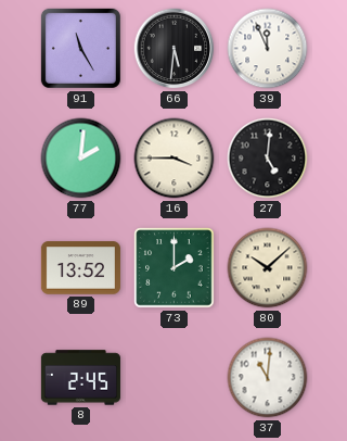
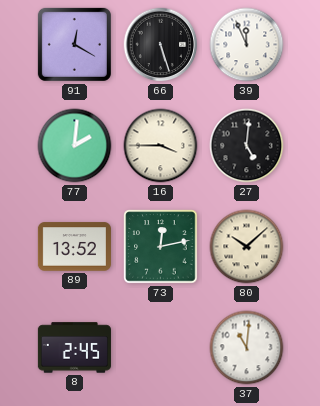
91: 11:25 -> 12:20 (74, 44)
66: 5:31 -> 5:27 (161, 45)
73: 2:00 -> 12:13 (161, 247)
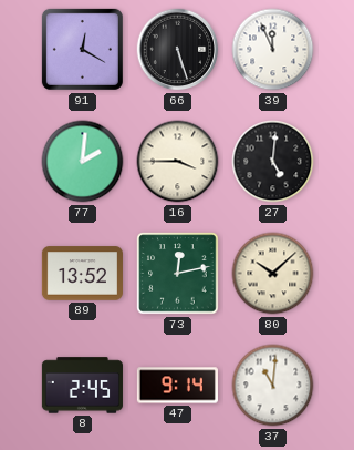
47: none -> 9:14 (177, 386)
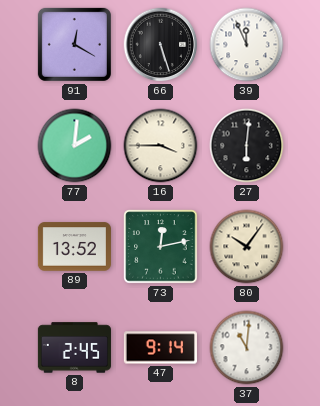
27: 5:01 -> 6:01 (247, 146)
80: 10:08 -> 10:06 (247, 247)
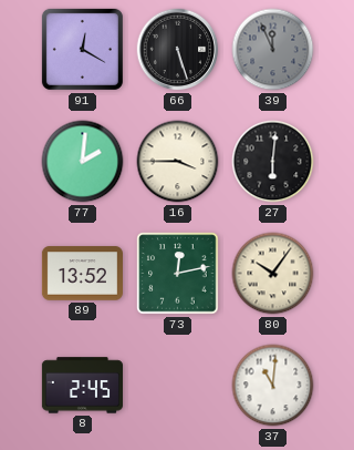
39 dial: white -> grey (273, 50)
47: 9:14 -> none (160, 348)
